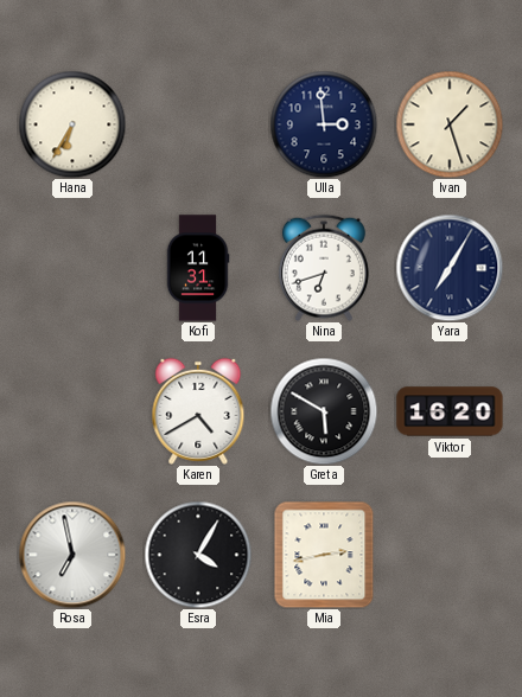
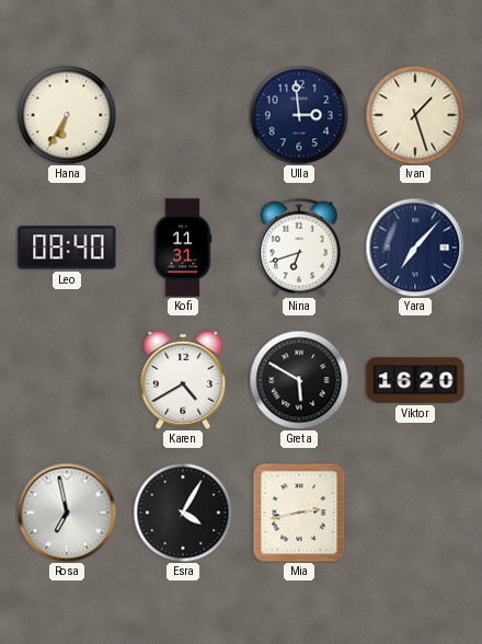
Leo: none -> 08:40 (67, 248)
Yara: 7:05 -> 7:07 (415, 248)
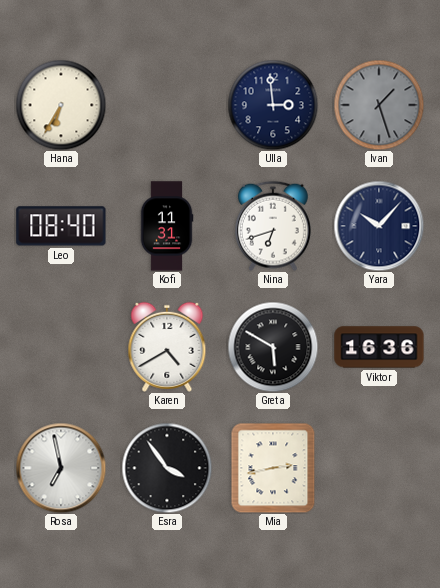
Ivan dial: cream -> grey (379, 105)
Yara: 7:07 -> 10:07 (379, 226)
Viktor: 16:20 -> 16:36 (379, 347)
Esra: 4:05 -> 3:54 (167, 468)
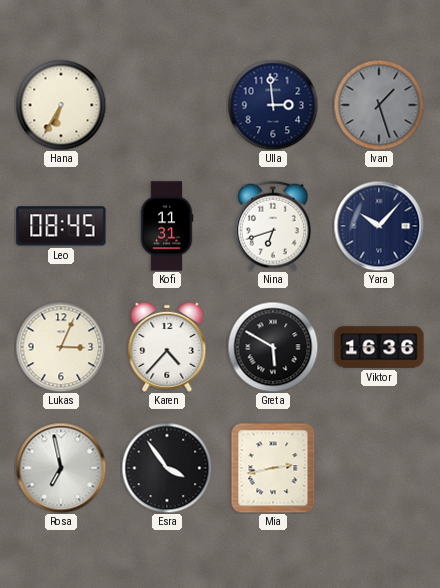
Leo: 08:40 -> 08:45 (61, 226)
Lukas: none -> 3:04 (61, 347)
Karen: 4:40 -> 4:37 (167, 347)
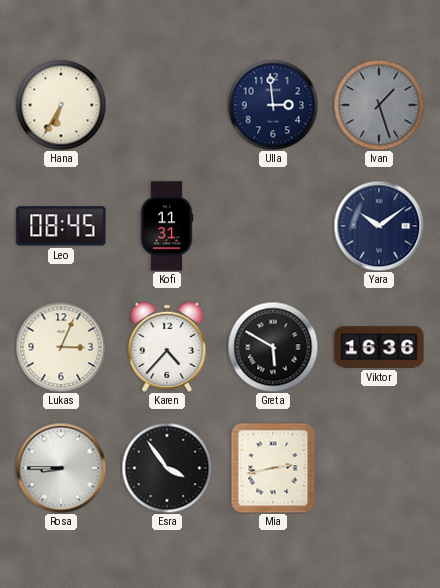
Nina: 6:42 -> none (273, 226)
Yara: 10:07 -> 10:09 (379, 226)
Rosa: 6:58 -> 8:45 (61, 468)
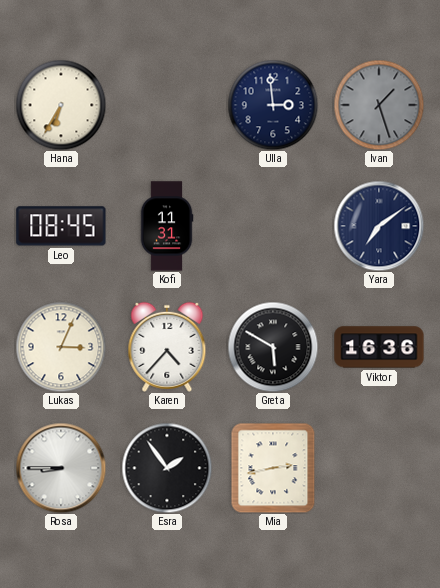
Yara: 10:09 -> 7:09 (379, 226)
Esra: 3:54 -> 1:54 (167, 468)
